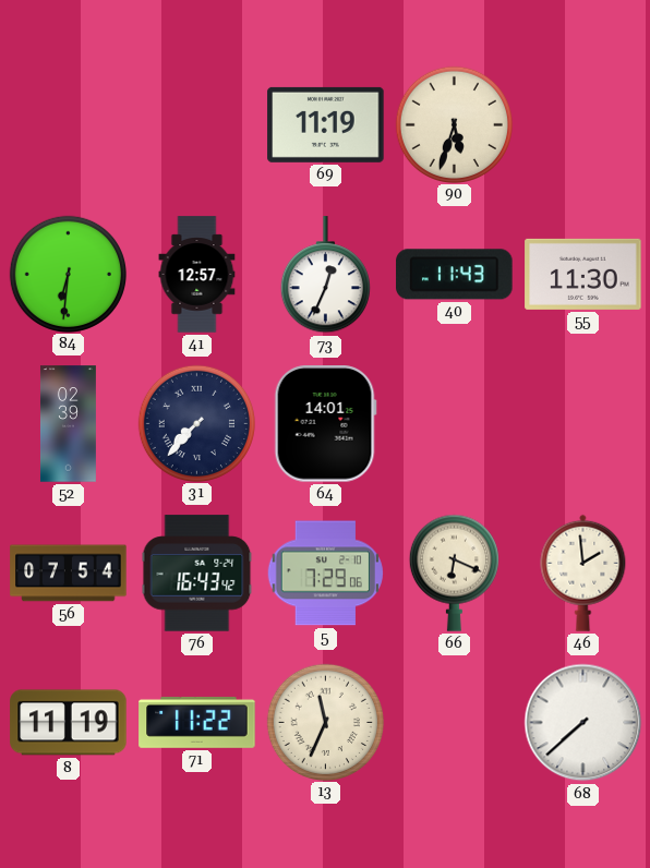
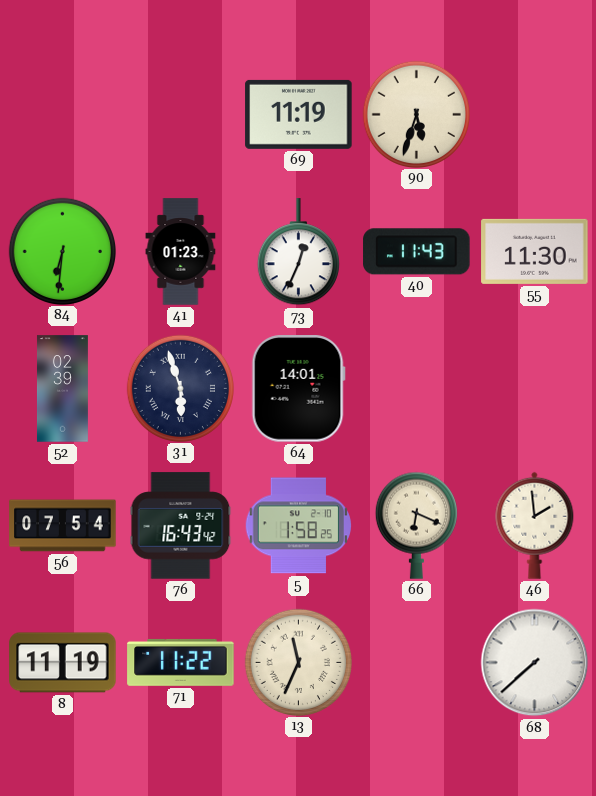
41: 12:57 -> 01:23 (181, 252)
31: 7:37 -> 5:57 (180, 388)
5: 7:29 -> 1:58 (298, 526)
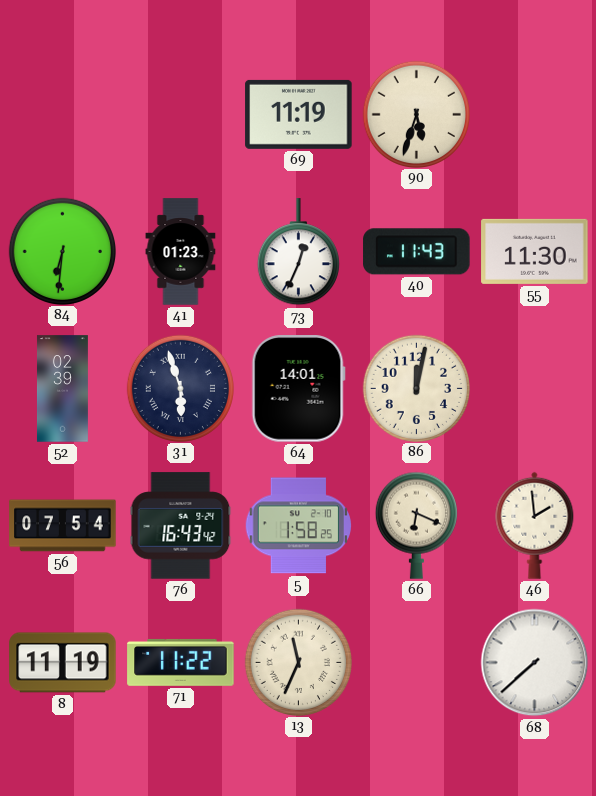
86: none -> 12:02 (416, 388)
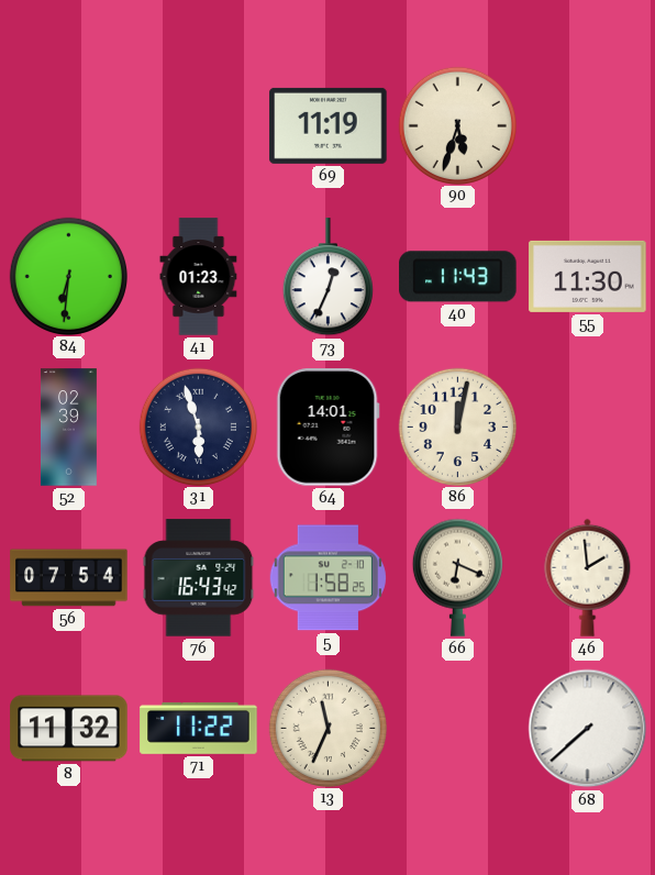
8: 11:19 -> 11:32 (69, 729)
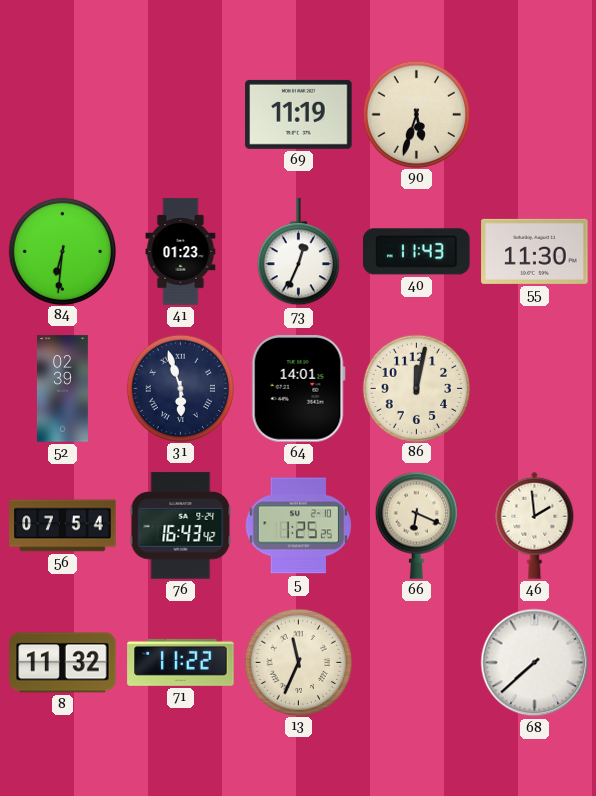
5: 1:58 -> 1:25 (298, 526)
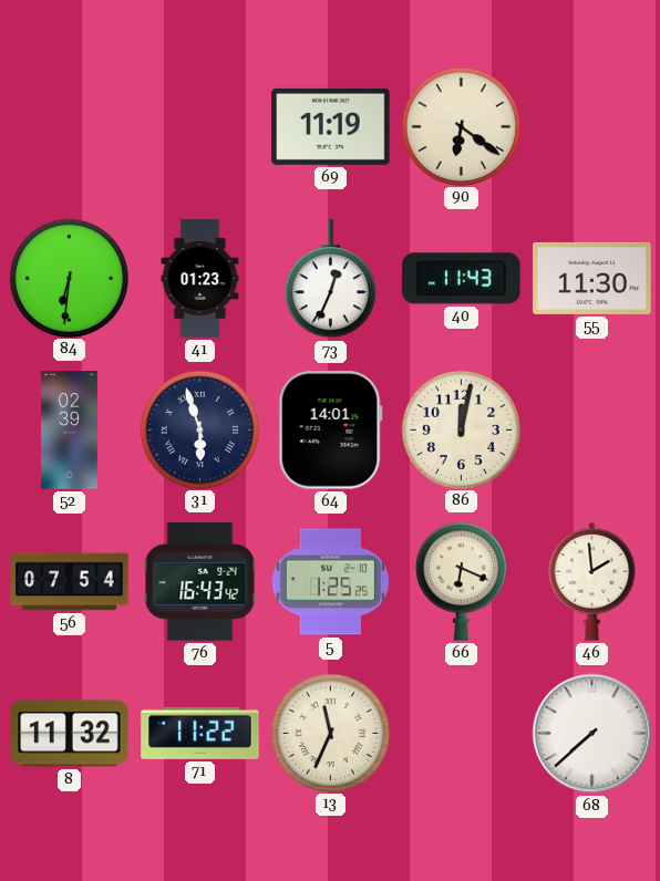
90: 5:33 -> 6:21 (461, 126)
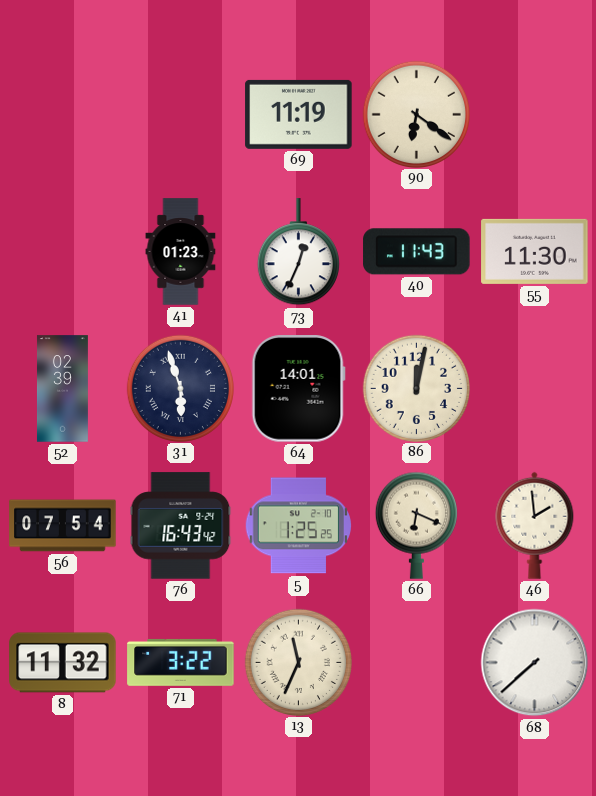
84: 6:31 -> none (69, 278)
71: 11:22 -> 3:22 (181, 662)
